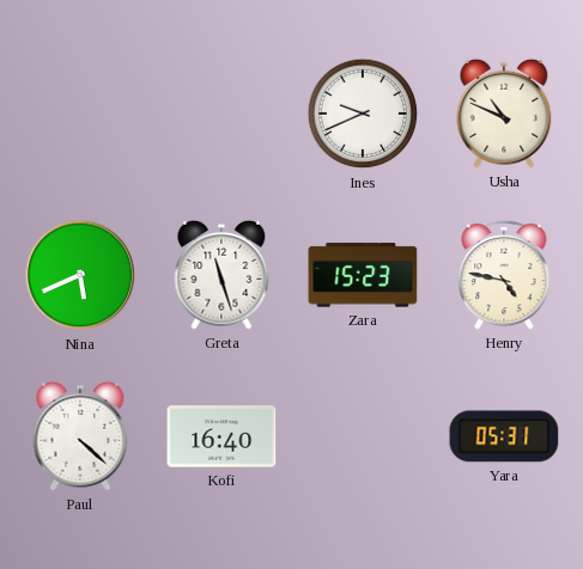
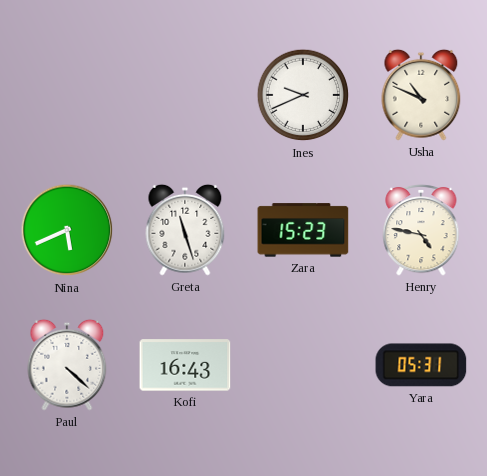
Kofi: 16:40 -> 16:43 (185, 365)
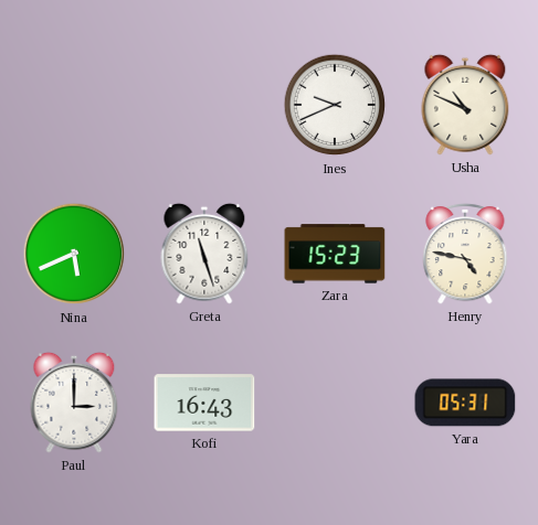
Paul: 4:22 -> 3:00 (74, 403)
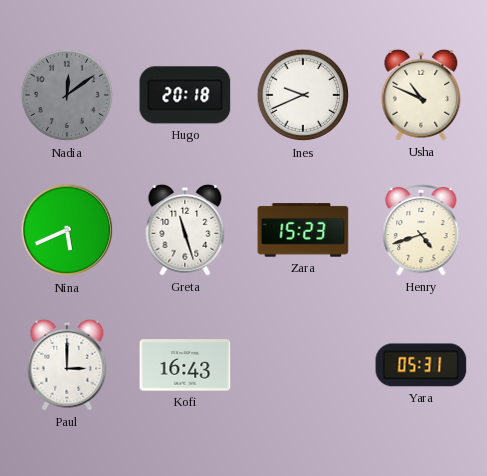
Nadia: none -> 12:09 (67, 95)
Hugo: none -> 20:18 (185, 95)
Henry: 4:47 -> 4:42 (421, 230)
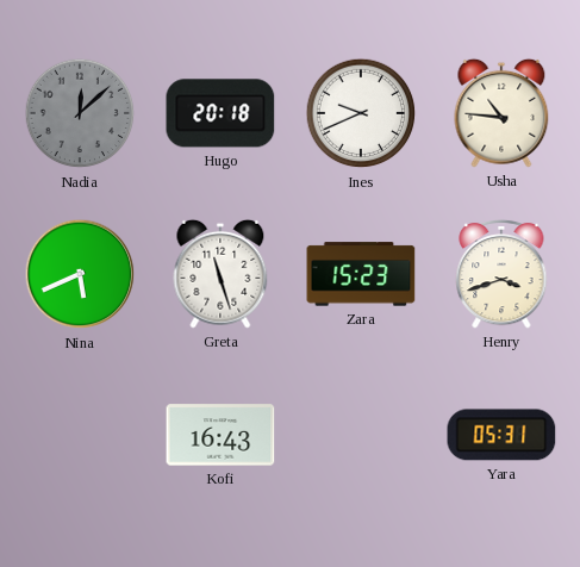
Nadia: 12:09 -> 12:08 (80, 113)
Usha: 10:49 -> 10:46 (501, 113)
Henry: 4:42 -> 3:42 (501, 274)
Paul: 3:00 -> none (67, 365)
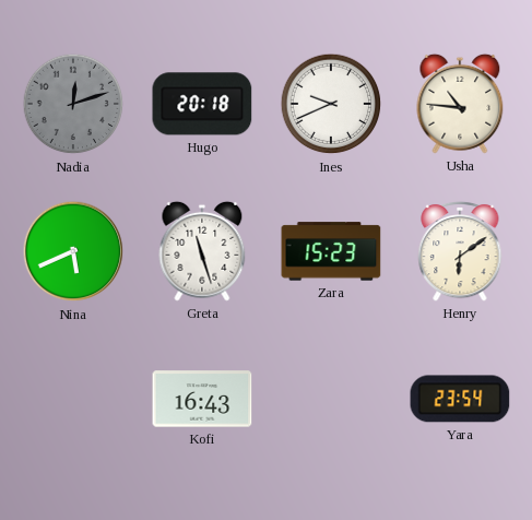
Nadia: 12:08 -> 12:12 (73, 104)
Henry: 3:42 -> 6:09 (460, 251)
Yara: 05:31 -> 23:54 (460, 399)
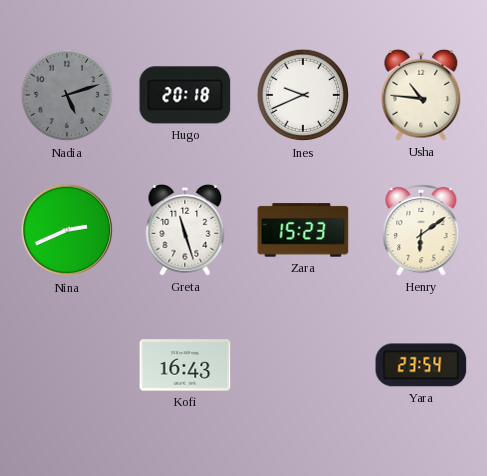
Nadia: 12:12 -> 5:12 (67, 95)
Nina: 5:41 -> 2:41 (67, 230)
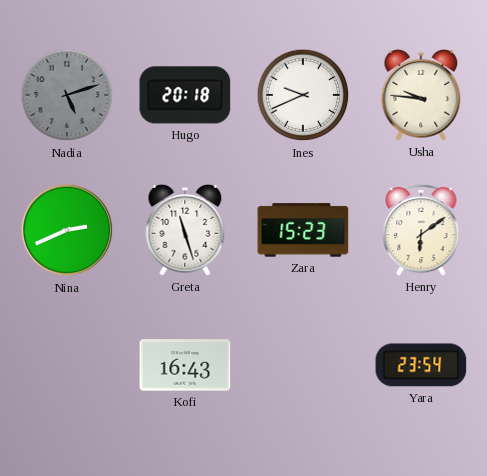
Usha: 10:46 -> 9:46 (421, 95)
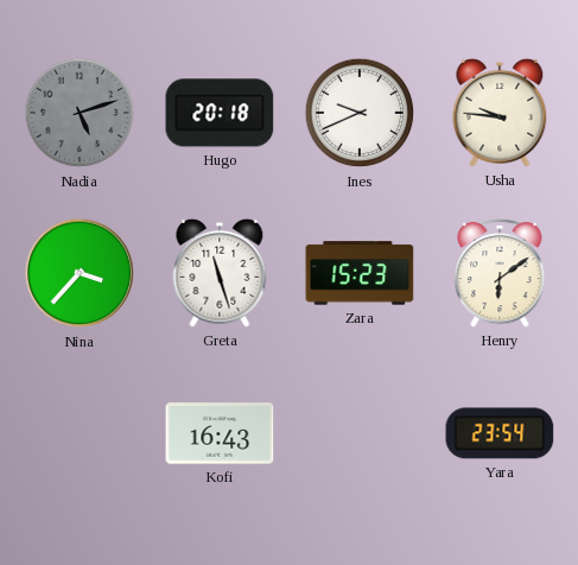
Nina: 2:41 -> 3:37 (80, 273)
